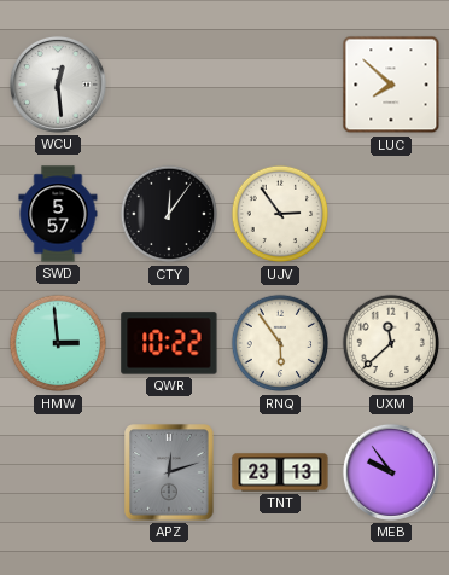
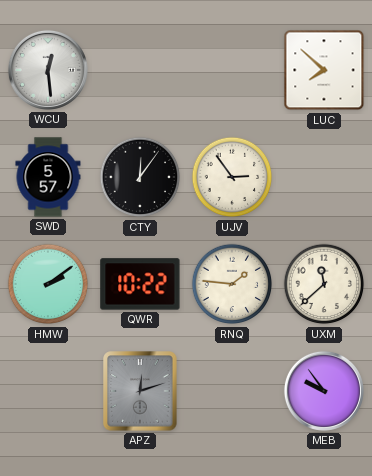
HMW: 2:59 -> 2:09 (48, 284)
RNQ: 5:54 -> 1:46 (232, 284)
TNT: 23:13 -> none (280, 472)
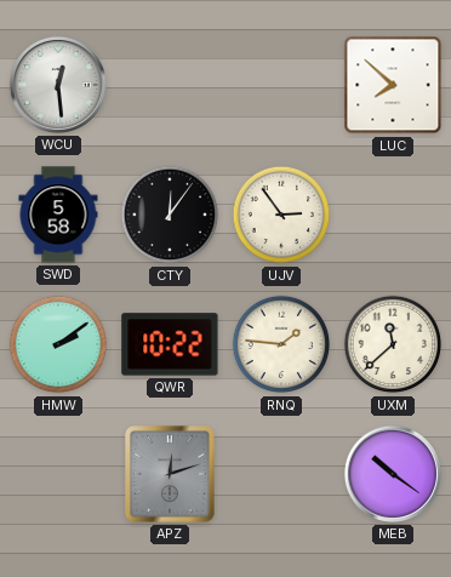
SWD: 5:57 -> 5:58 (58, 215)
MEB: 9:54 -> 10:21 (393, 474)
